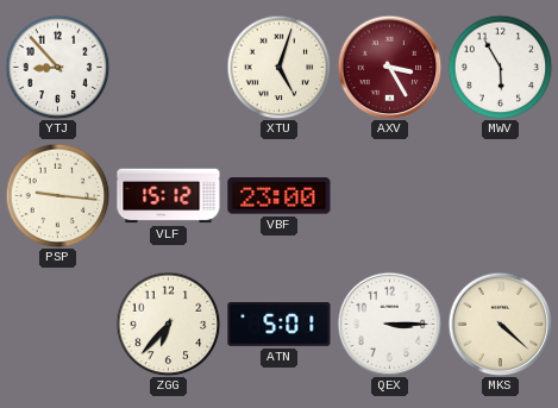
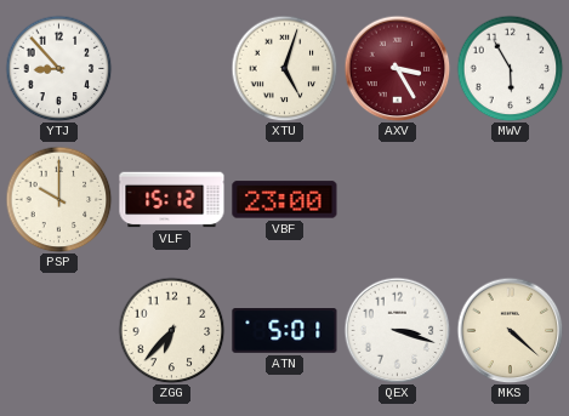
PSP: 9:16 -> 10:00 (58, 199)
QEX: 3:15 -> 3:18 (397, 330)
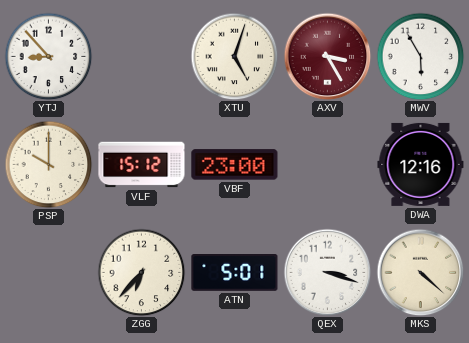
DWA: none -> 12:16 (421, 164)
